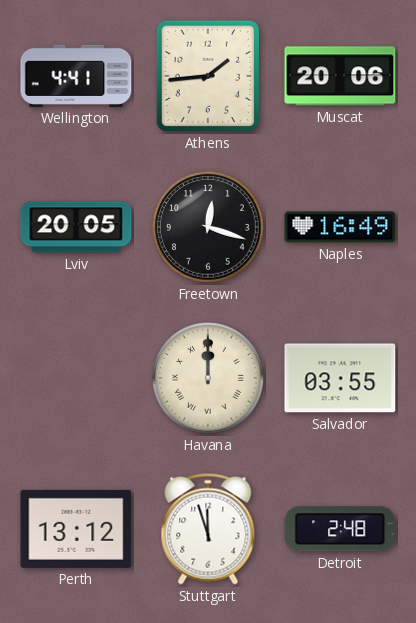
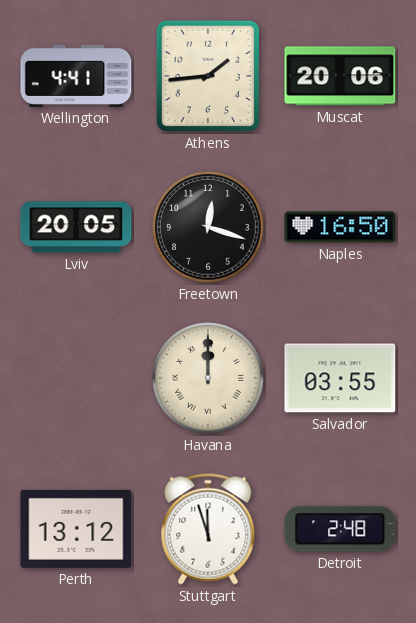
Naples: 16:49 -> 16:50 (340, 227)
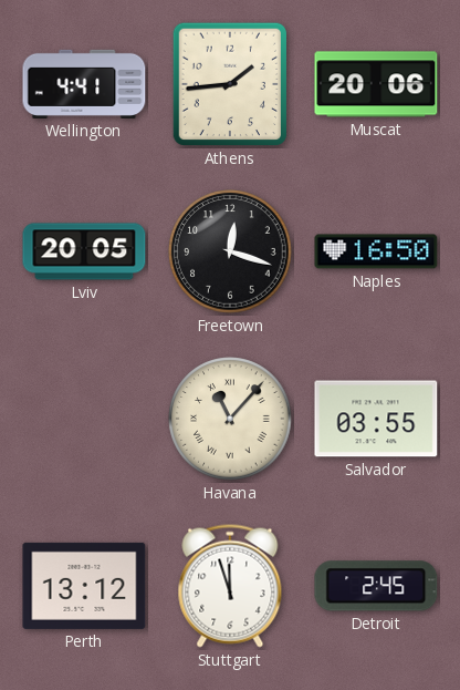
Havana: 12:00 -> 11:07 (230, 419)
Detroit: 2:48 -> 2:45 (376, 586)
